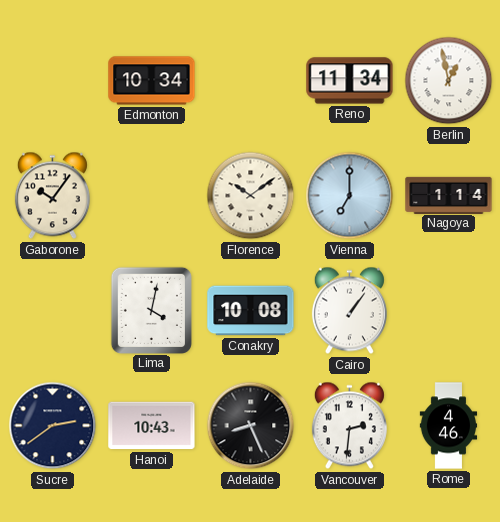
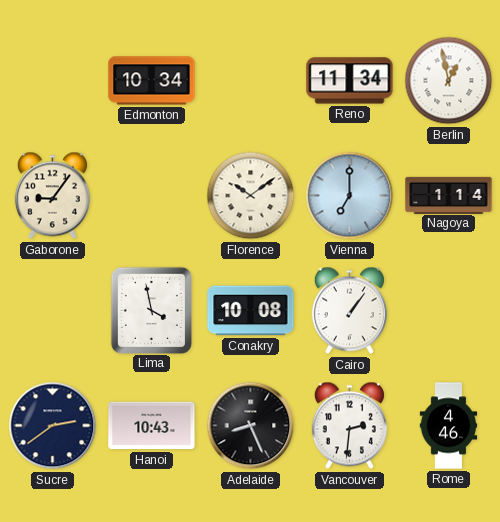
Gaborone: 10:06 -> 9:06 (52, 196)
Lima: 4:02 -> 3:58 (151, 310)
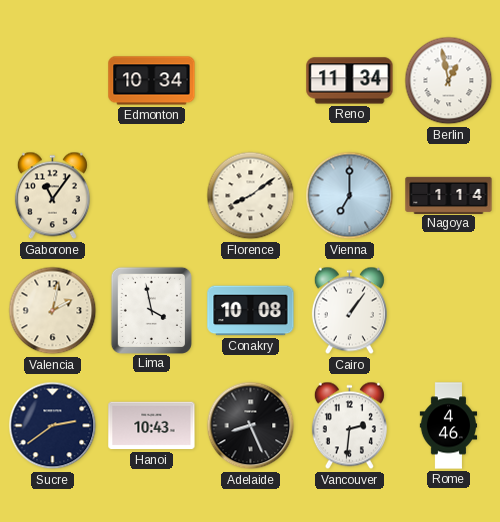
Gaborone: 9:06 -> 11:06 (52, 196)
Florence: 10:09 -> 8:09 (251, 196)
Valencia: none -> 2:02 (53, 311)
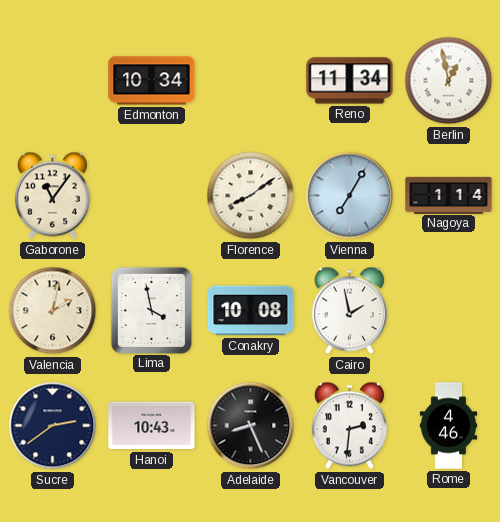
Vienna: 7:00 -> 7:05 (350, 196)
Cairo: 1:06 -> 1:58 (349, 311)
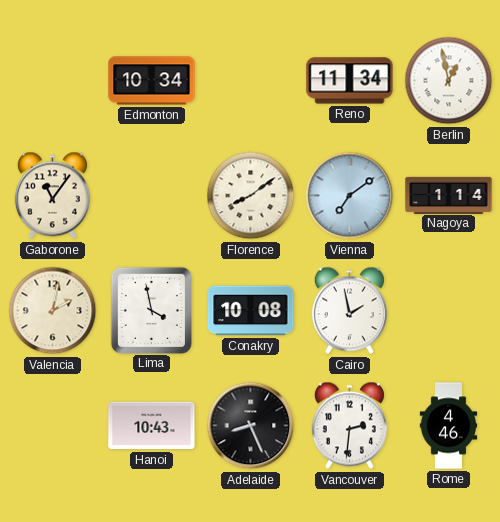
Vienna: 7:05 -> 7:09 (350, 196)
Sucre: 2:39 -> none (53, 426)
